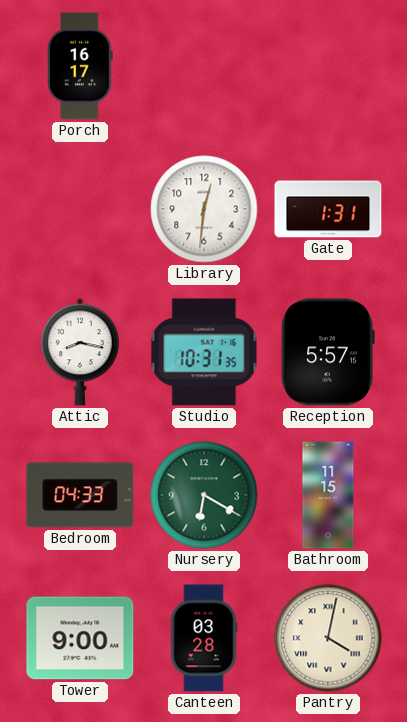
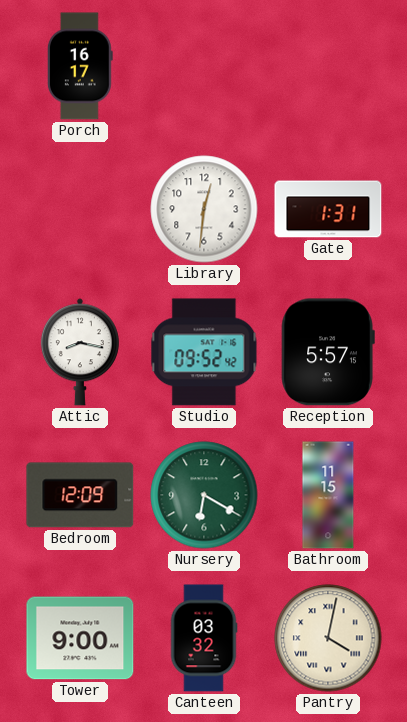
Studio: 10:31 -> 09:52 (204, 352)
Bedroom: 04:33 -> 12:09 (80, 495)
Canteen: 03:28 -> 03:32 (204, 638)
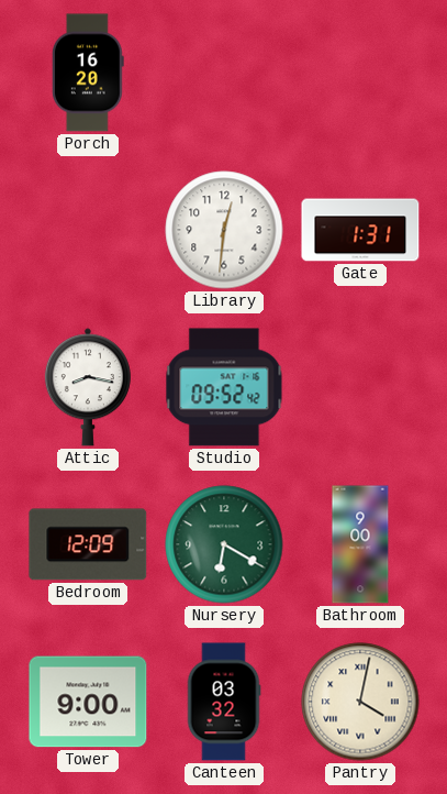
Porch: 16:17 -> 16:20 (88, 73)
Reception: 5:57 -> none (328, 352)
Bathroom: 11:15 -> 9:00 (360, 544)
